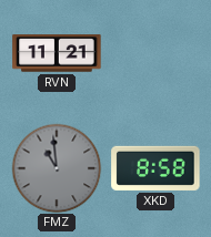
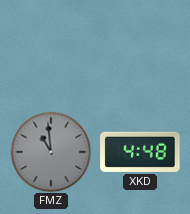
RVN: 11:21 -> none (57, 53)
XKD: 8:58 -> 4:48 (140, 152)
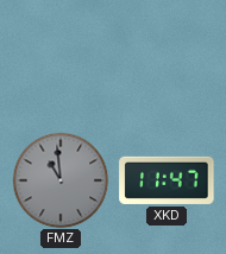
XKD: 4:48 -> 11:47 (167, 180)
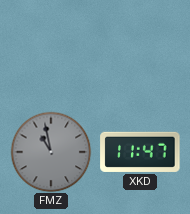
FMZ: 10:59 -> 10:58 (51, 152)
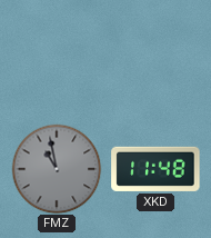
XKD: 11:47 -> 11:48 (155, 169)
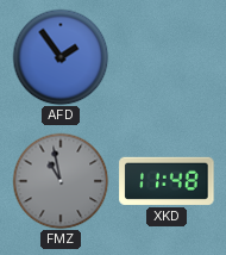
AFD: none -> 1:54 (61, 57)
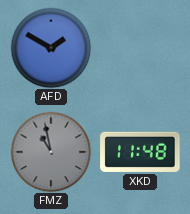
AFD: 1:54 -> 1:50 (51, 48)
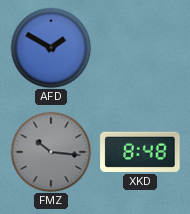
FMZ: 10:58 -> 10:16 (51, 152)
XKD: 11:48 -> 8:48 (140, 152)
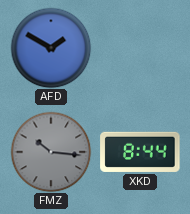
XKD: 8:48 -> 8:44 (140, 152)
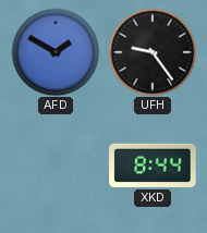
UFH: none -> 9:24 (153, 52)
FMZ: 10:16 -> none (51, 152)
